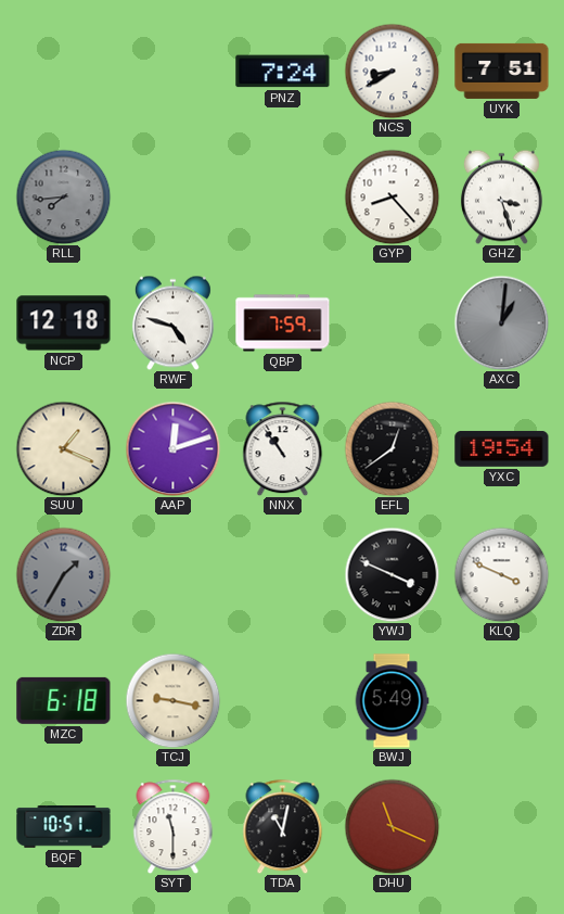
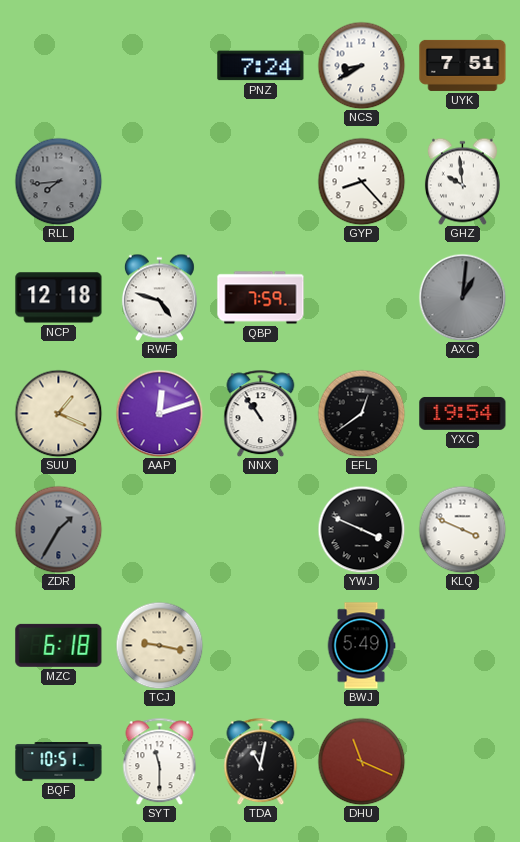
GHZ: 3:27 -> 9:59 (462, 181)
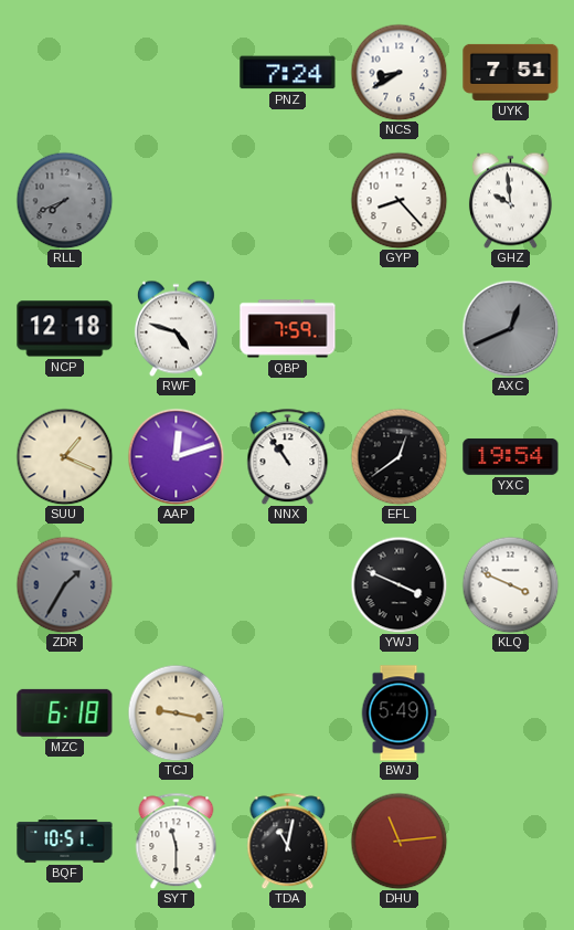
RLL: 7:44 -> 7:41 (64, 200)
AXC: 1:01 -> 12:41 (510, 328)
DHU: 11:19 -> 11:14 (398, 841)
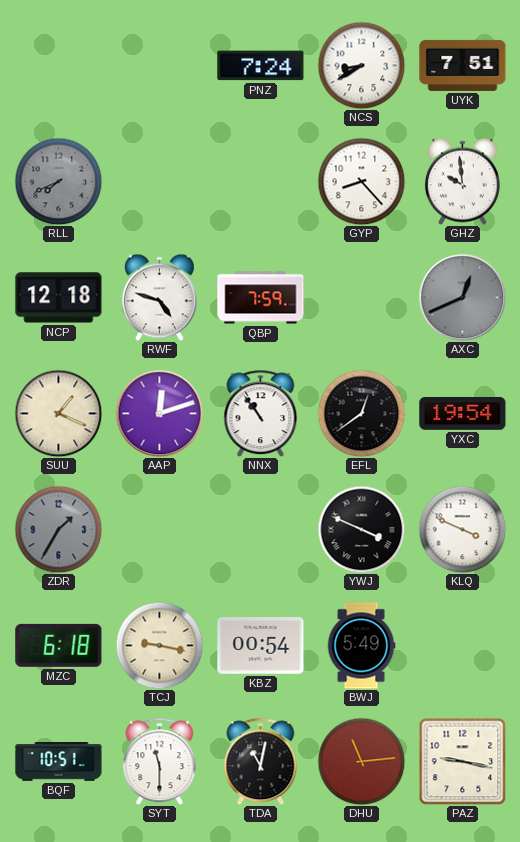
KBZ: none -> 00:54 (261, 646)
PAZ: none -> 9:17 (462, 761)
